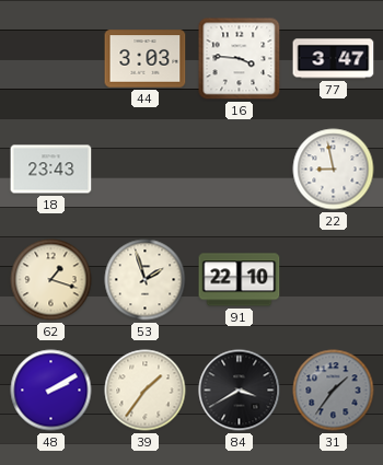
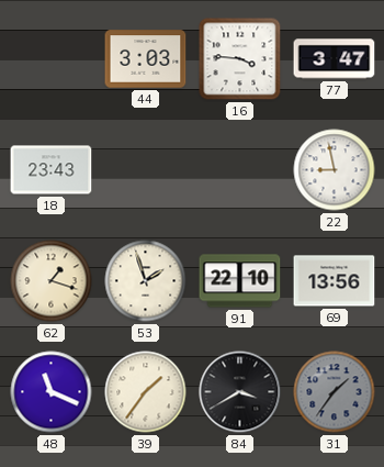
69: none -> 13:56 (335, 281)
48: 2:10 -> 11:19 (52, 392)
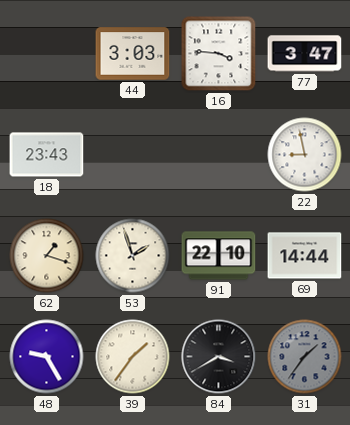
69: 13:56 -> 14:44 (305, 256)
48: 11:19 -> 9:25 (47, 357)
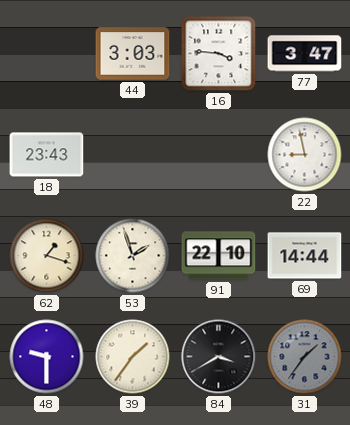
48: 9:25 -> 9:30 (47, 357)
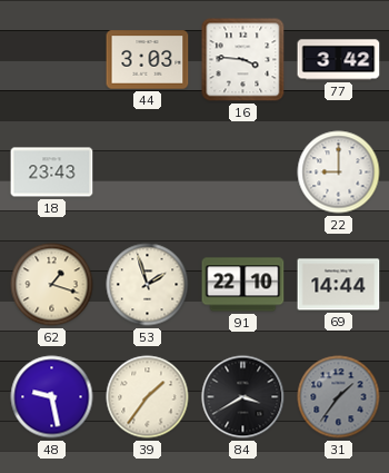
77: 3:47 -> 3:42 (339, 60)
22: 8:58 -> 9:00 (339, 173)
48: 9:30 -> 9:28 (52, 397)
